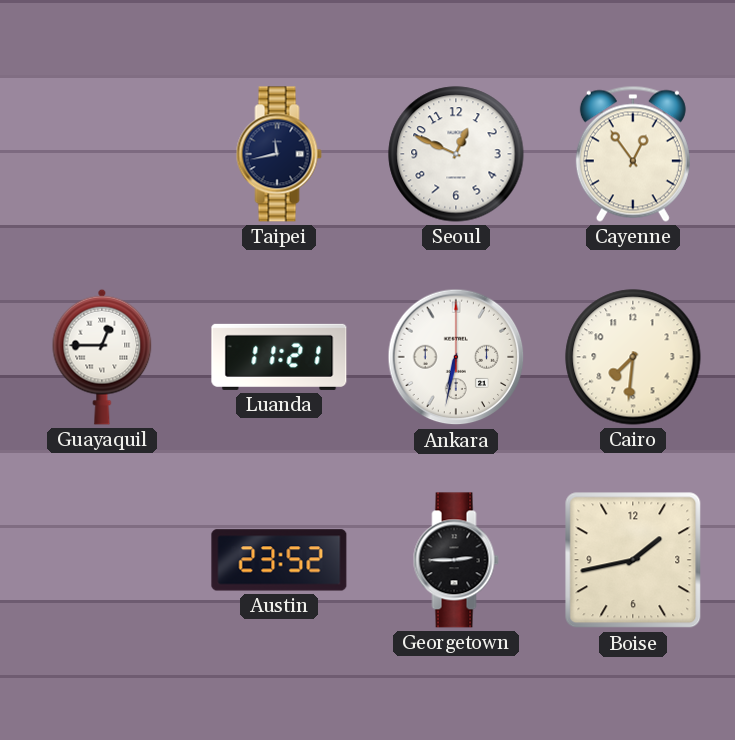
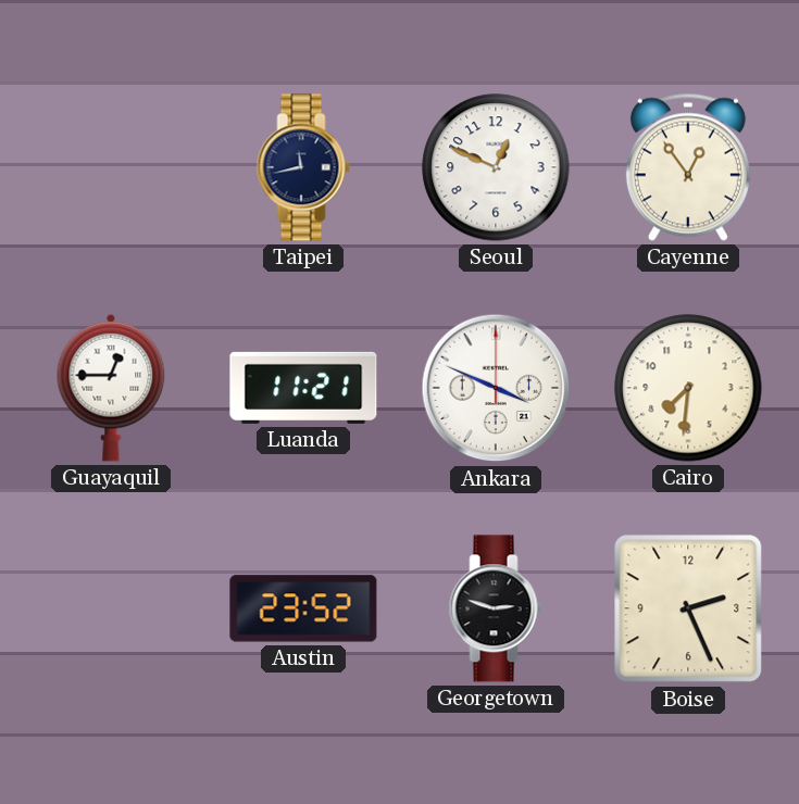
Ankara: 6:32 -> 3:49 (496, 388)
Georgetown: 2:45 -> 2:48 (496, 608)
Boise: 1:43 -> 2:26 (688, 608)
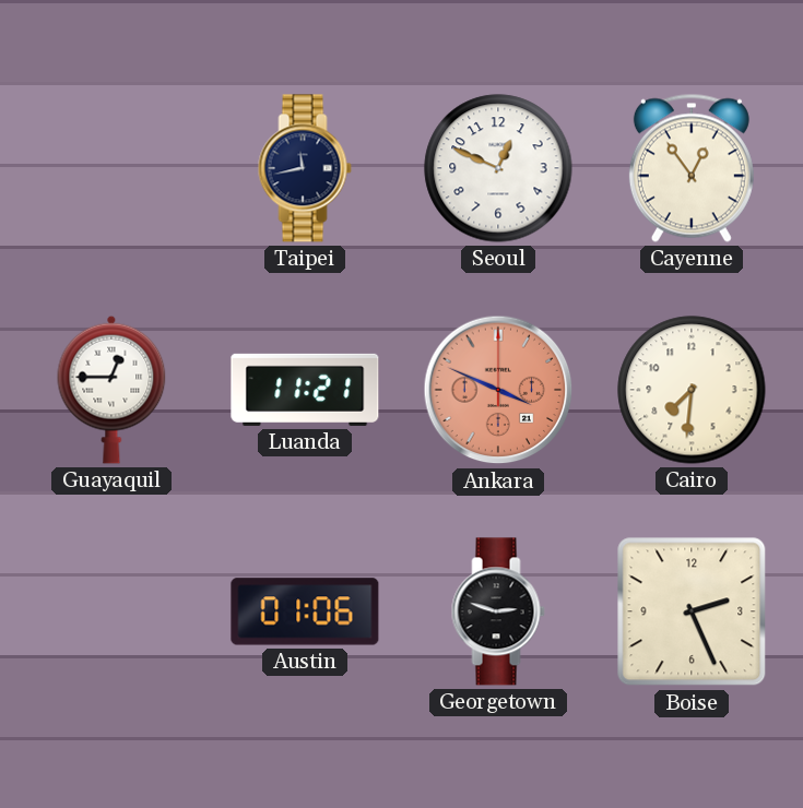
Ankara dial: white -> salmon (498, 390)
Austin: 23:52 -> 01:06 (305, 611)
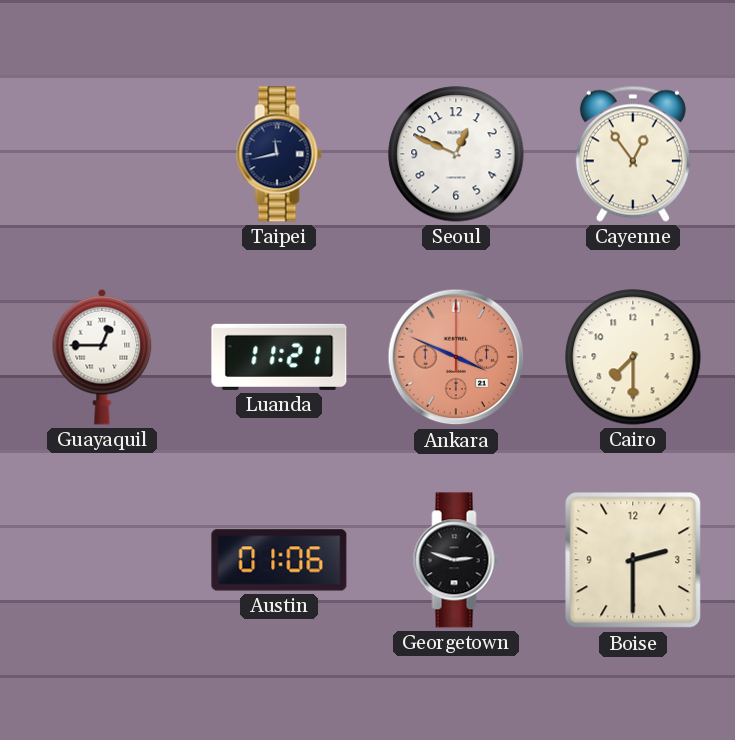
Cairo: 7:31 -> 7:30 (633, 357)
Boise: 2:26 -> 2:30 (633, 560)
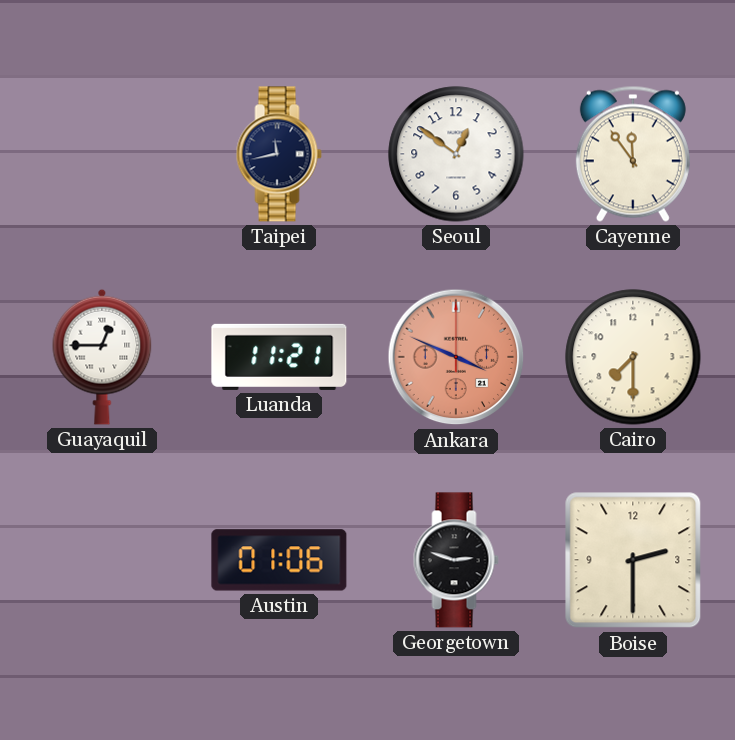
Seoul: 12:49 -> 12:51 (456, 154)
Cayenne: 12:54 -> 11:54 (633, 154)
